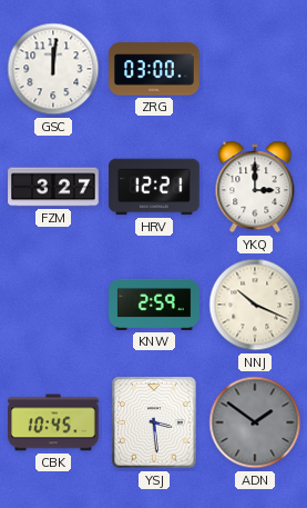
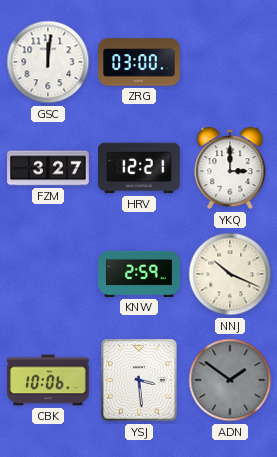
CBK: 10:45 -> 10:06 (48, 380)
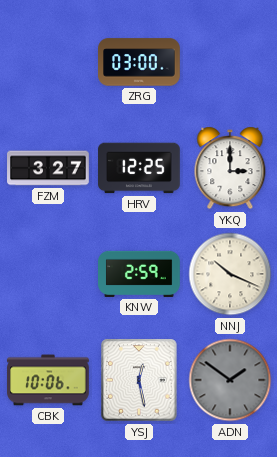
GSC: 12:01 -> none (48, 62)
HRV: 12:21 -> 12:25 (139, 168)
YSJ: 3:29 -> 12:28 (139, 380)
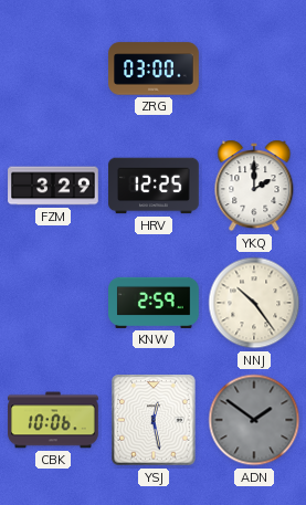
FZM: 3:27 -> 3:29 (53, 186)
YKQ: 3:00 -> 2:00 (254, 186)
NNJ: 10:19 -> 10:24 (254, 303)
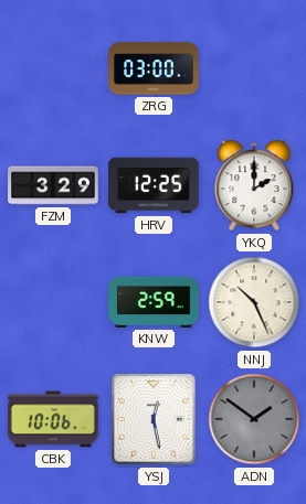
NNJ: 10:24 -> 10:26 (254, 302)
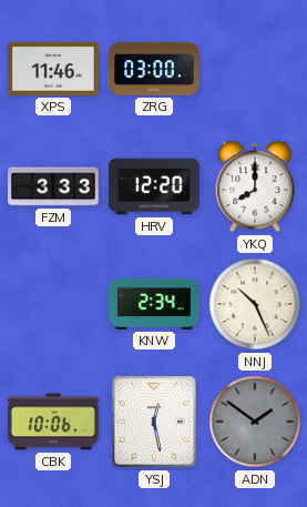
XPS: none -> 11:46 (53, 69)
FZM: 3:29 -> 3:33 (53, 186)
HRV: 12:25 -> 12:20 (154, 186)
YKQ: 2:00 -> 8:00 (255, 186)
KNW: 2:59 -> 2:34 (154, 304)
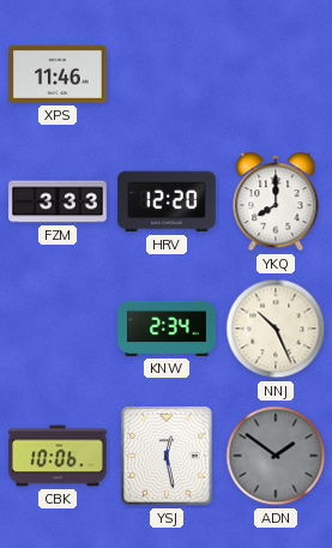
ZRG: 03:00 -> none (154, 69)
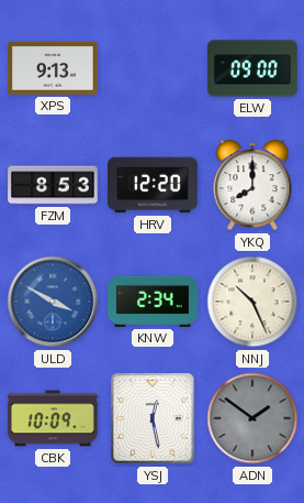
XPS: 11:46 -> 9:13 (53, 68)
ELW: none -> 09:00 (252, 68)
FZM: 3:33 -> 8:53 (53, 185)
ULD: none -> 3:50 (53, 302)
CBK: 10:06 -> 10:09 (53, 418)
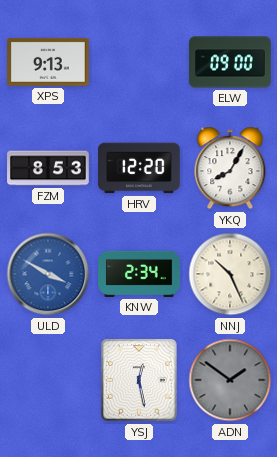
YKQ: 8:00 -> 8:05 (230, 168)
CBK: 10:09 -> none (53, 418)
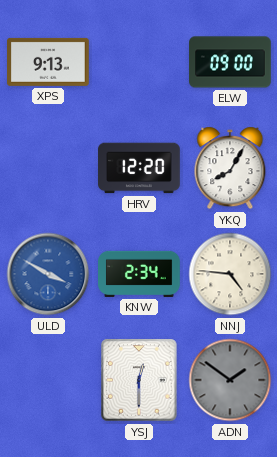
FZM: 8:53 -> none (48, 168)
NNJ: 10:26 -> 4:46 (230, 274)
YSJ: 12:28 -> 12:30 (139, 380)
